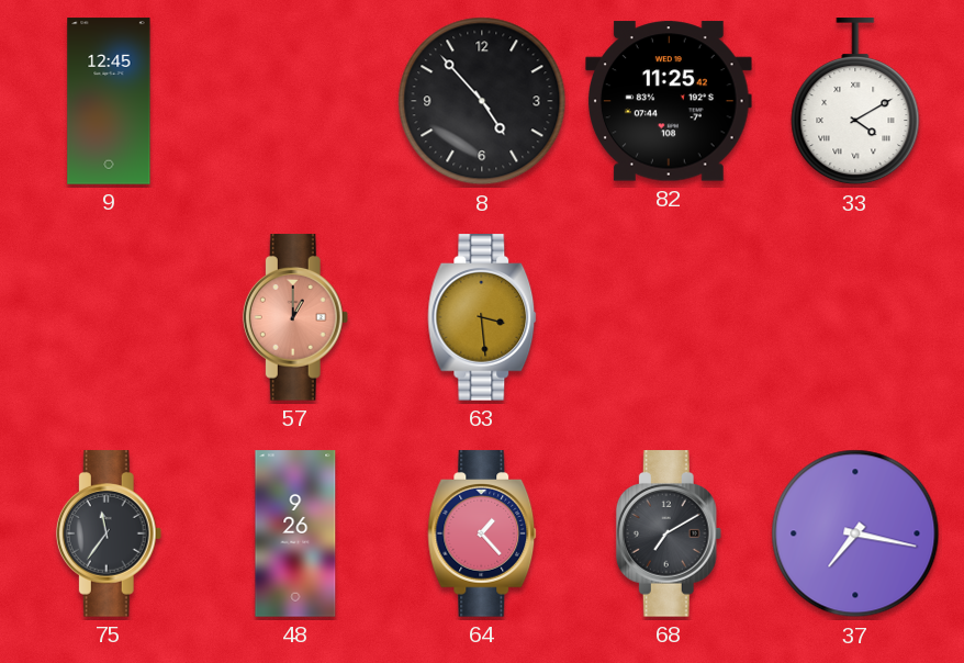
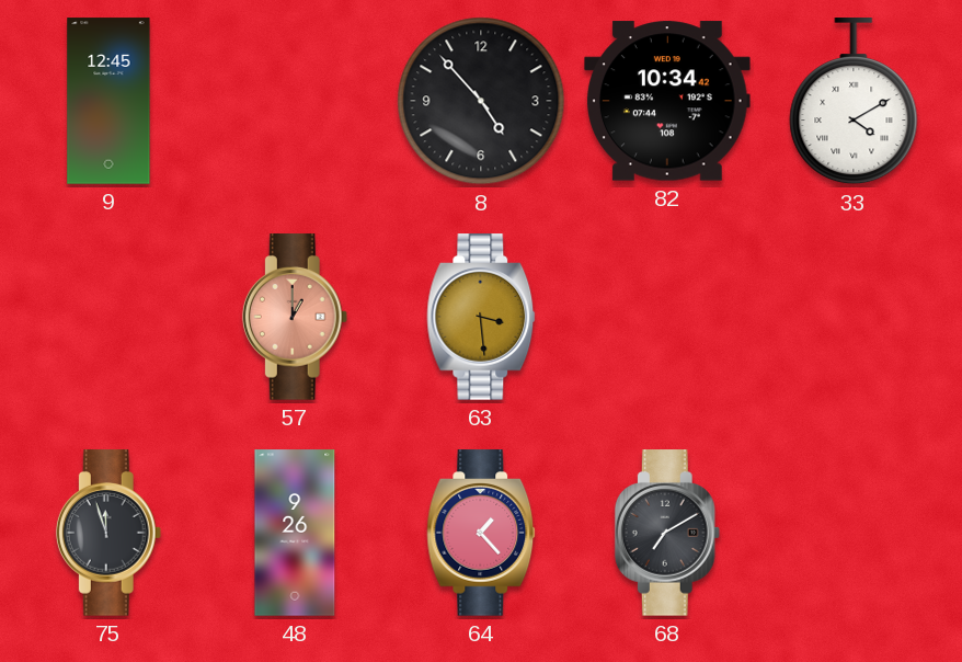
82: 11:25 -> 10:34 (668, 101)
75: 11:36 -> 11:57 (108, 533)
37: 7:17 -> none (855, 533)
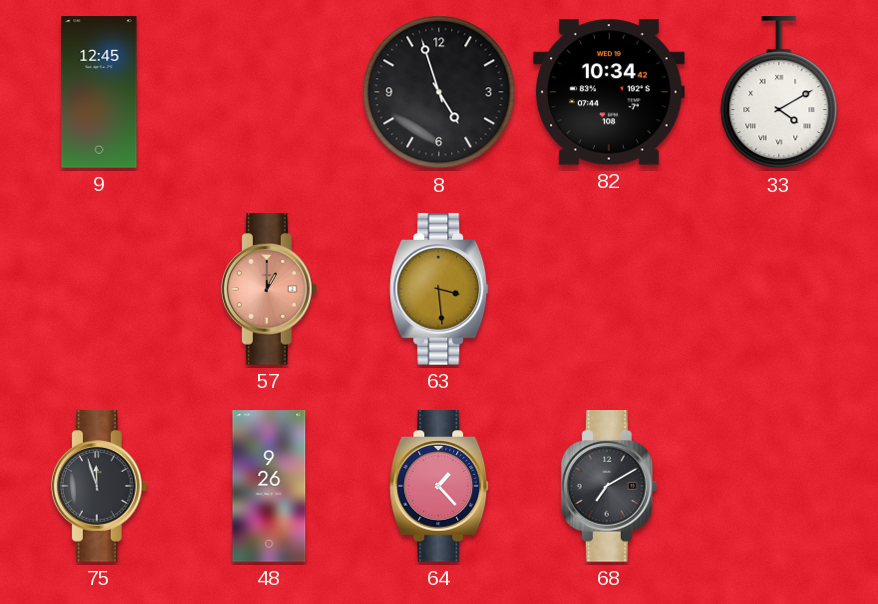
8: 4:53 -> 4:57 (439, 92)
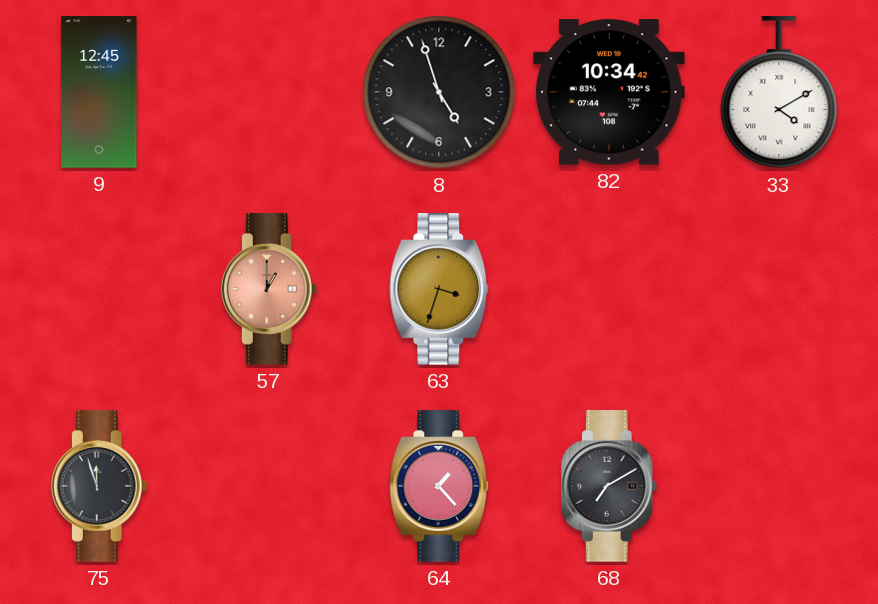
63: 3:29 -> 3:33 (439, 289)
48: 9:26 -> none (269, 486)
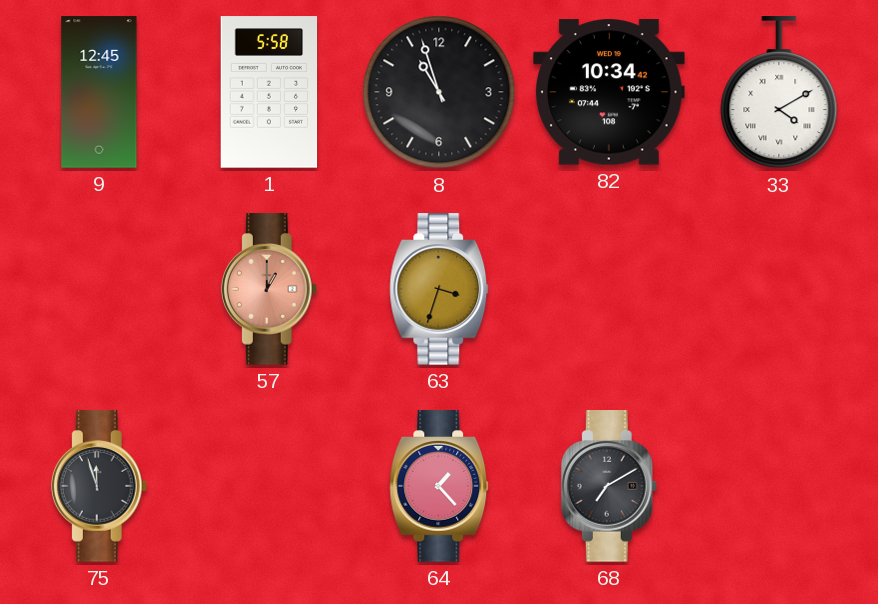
1: none -> 5:58 (269, 92)
8: 4:57 -> 10:57 (439, 92)
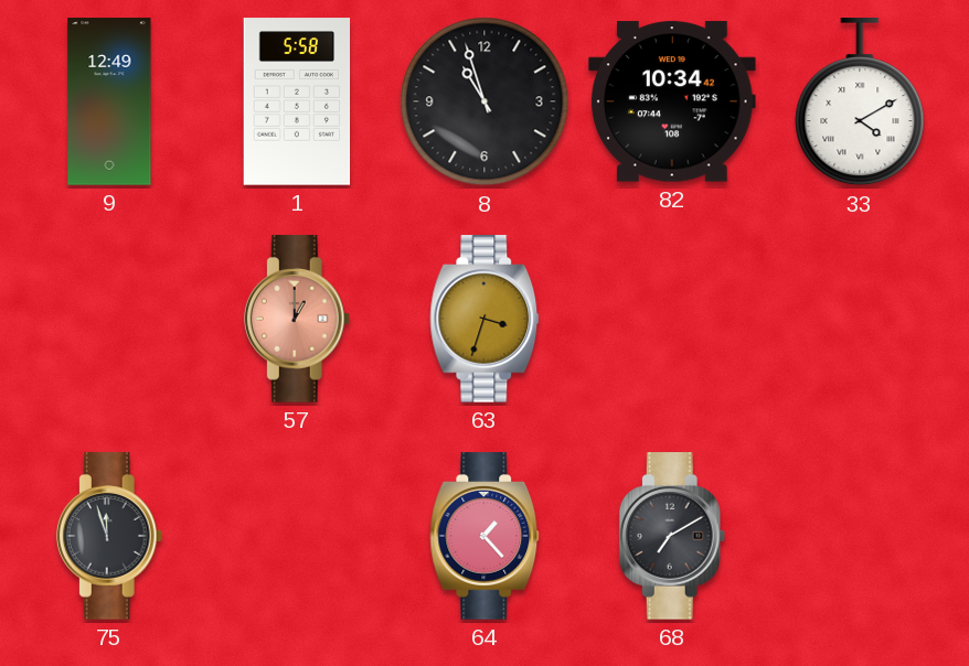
9: 12:45 -> 12:49 (109, 101)
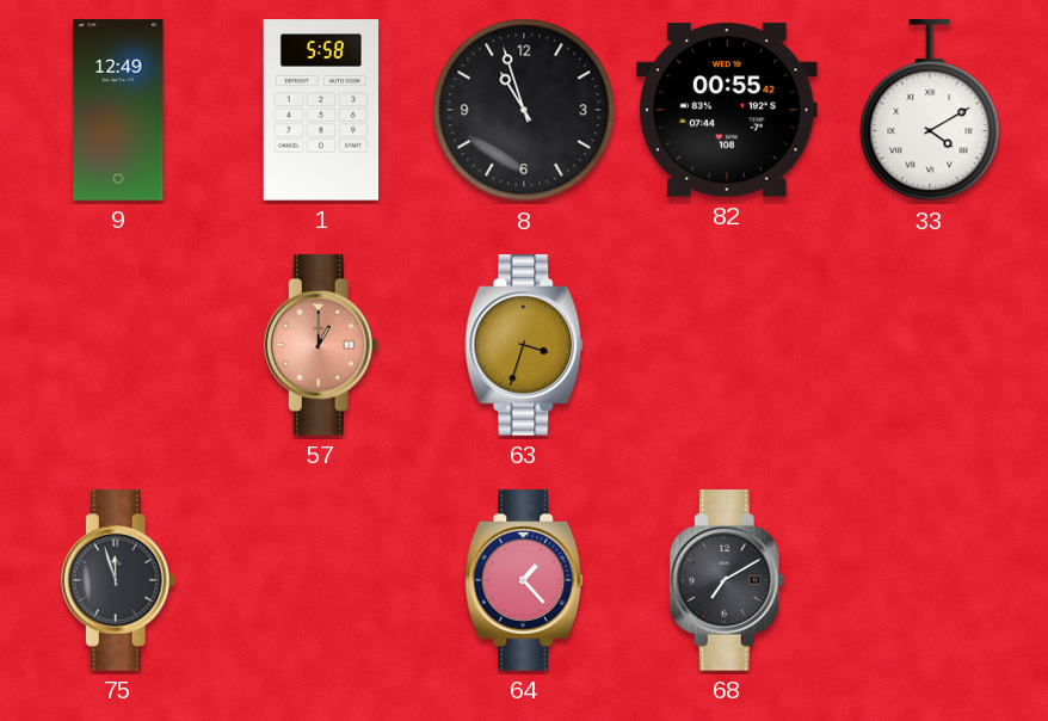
82: 10:34 -> 00:55 (728, 110)
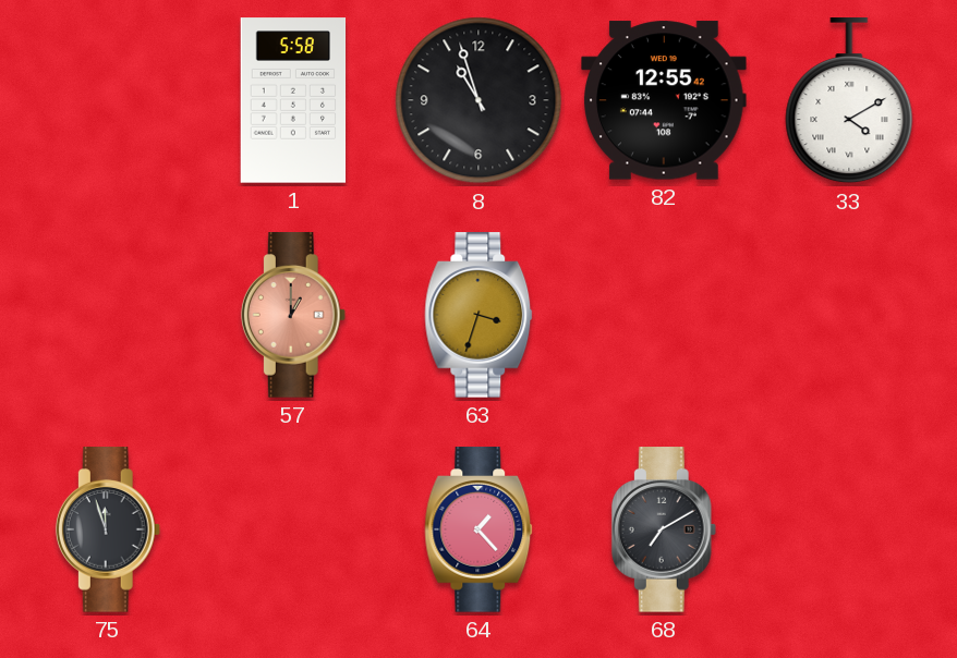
9: 12:49 -> none (118, 110)
82: 00:55 -> 12:55 (665, 100)
